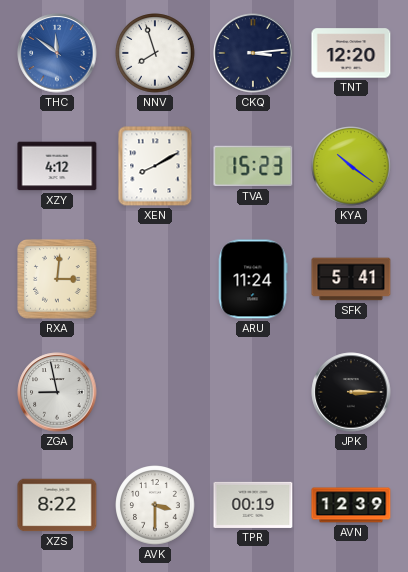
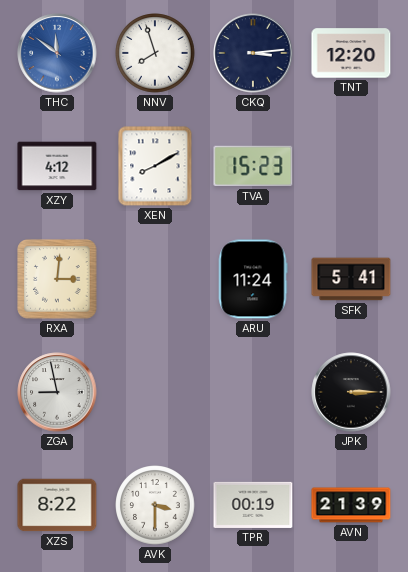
KYA: 10:21 -> none (351, 166)
AVN: 12:39 -> 21:39 (351, 505)
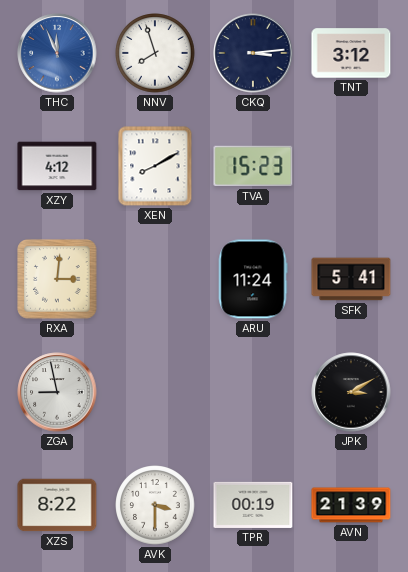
THC: 11:51 -> 11:56 (57, 53)
TNT: 12:20 -> 3:12 (351, 53)
JPK: 3:15 -> 3:10 (351, 392)
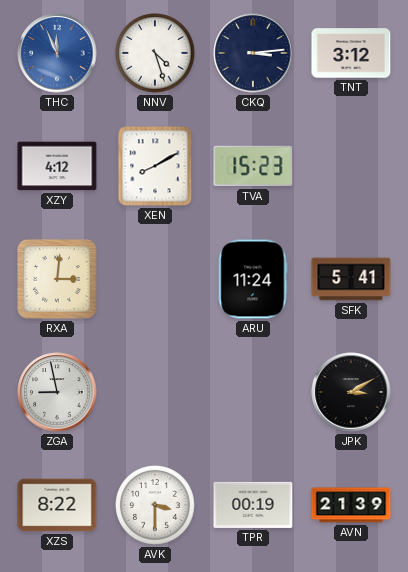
NNV: 7:57 -> 4:27 (155, 53)
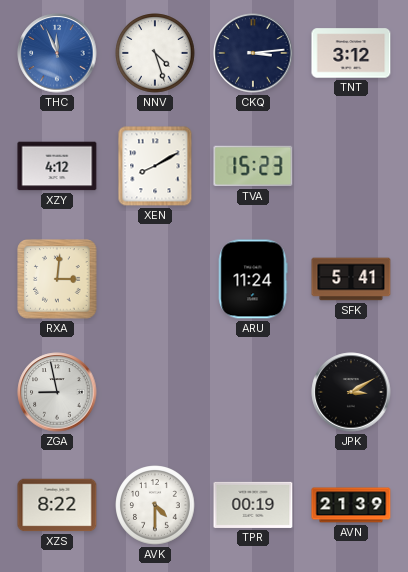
AVK: 3:30 -> 4:30 (155, 505)
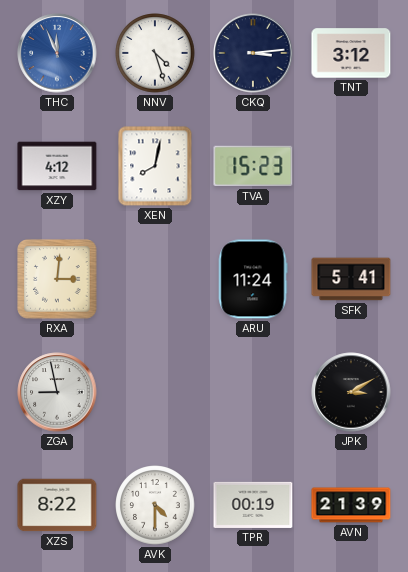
XEN: 8:10 -> 8:02 (155, 166)
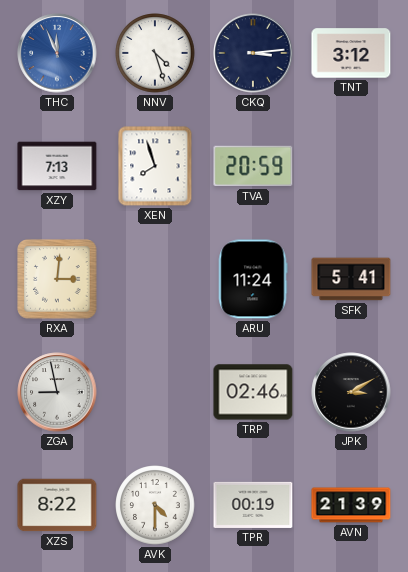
XZY: 4:12 -> 7:13 (57, 166)
XEN: 8:02 -> 7:57 (155, 166)
TVA: 15:23 -> 20:59 (253, 166)
TRP: none -> 02:46 (253, 392)
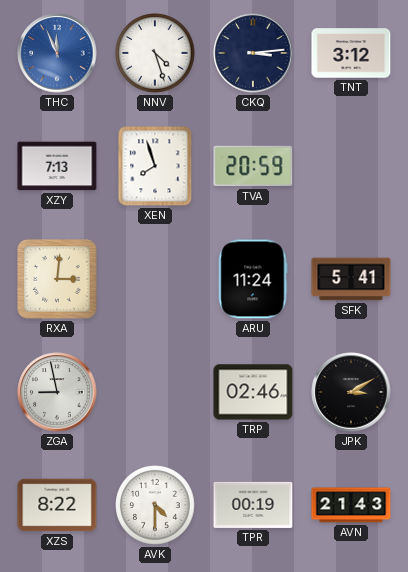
AVN: 21:39 -> 21:43 (351, 505)
